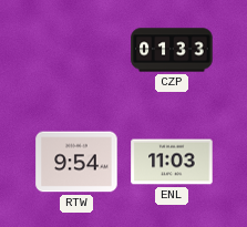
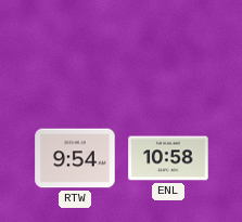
CZP: 01:33 -> none (172, 50)
ENL: 11:03 -> 10:58 (168, 158)
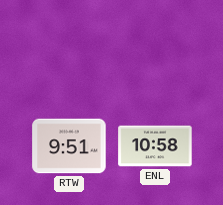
RTW: 9:54 -> 9:51 (69, 146)
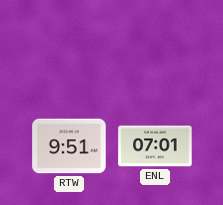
ENL: 10:58 -> 07:01 (155, 146)
